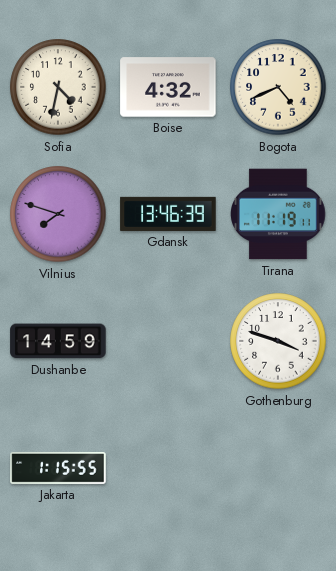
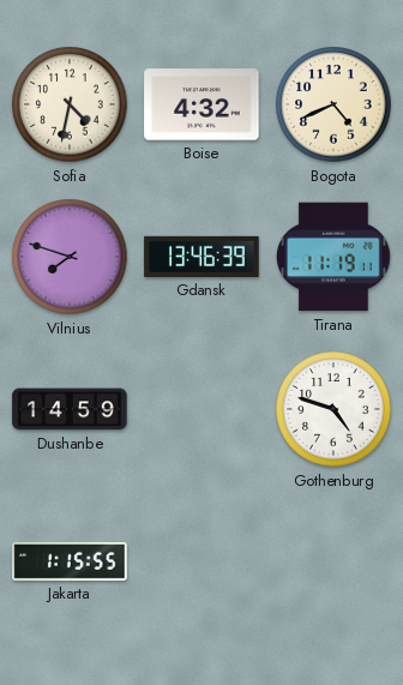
Gothenburg: 3:48 -> 4:48 (333, 409)
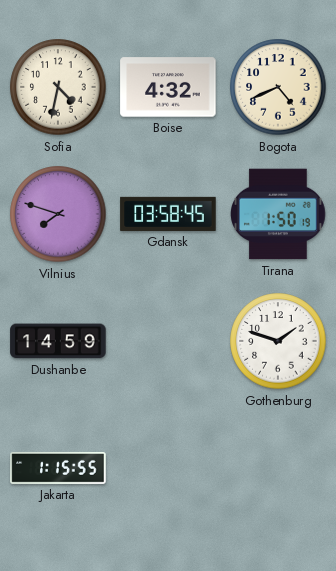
Gdansk: 13:46 -> 03:58 (168, 214)
Tirana: 11:19 -> 1:50 (279, 214)
Gothenburg: 4:48 -> 1:48 (278, 341)
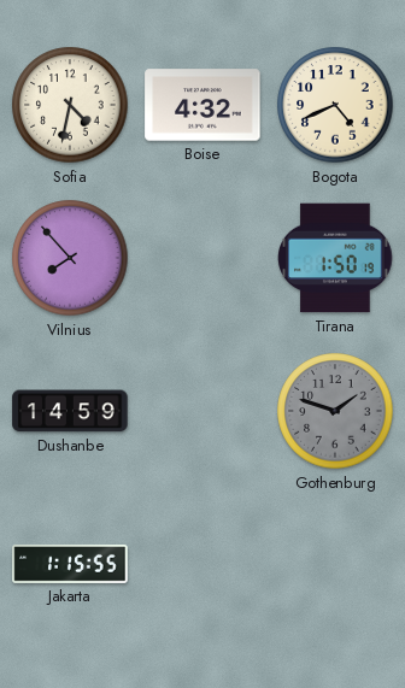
Vilnius: 7:48 -> 7:53 (70, 258)
Gdansk: 03:58 -> none (168, 214)
Gothenburg dial: white -> grey (335, 411)
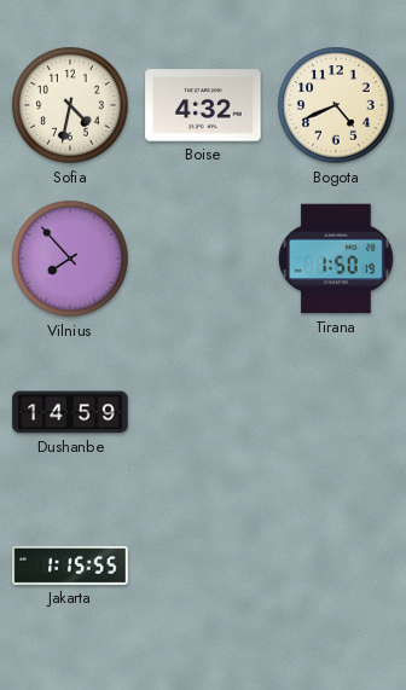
Gothenburg: 1:48 -> none (335, 411)
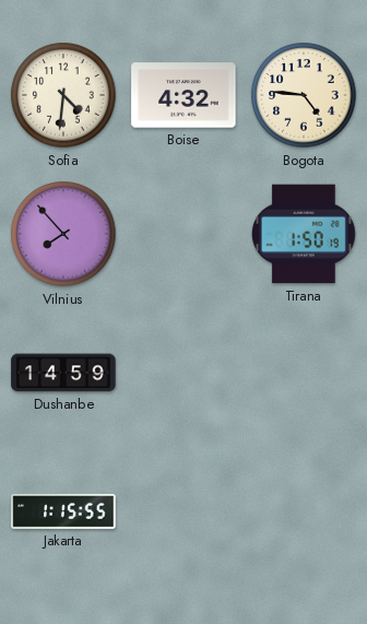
Sofia: 4:32 -> 4:31 (63, 95)
Bogota: 4:41 -> 4:46 (304, 95)
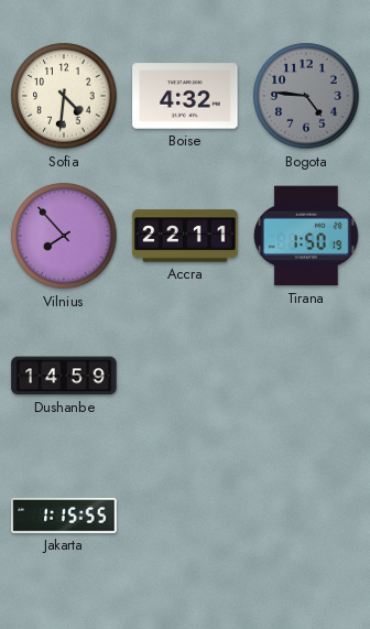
Bogota dial: cream -> grey (306, 96)
Accra: none -> 22:11 (185, 236)
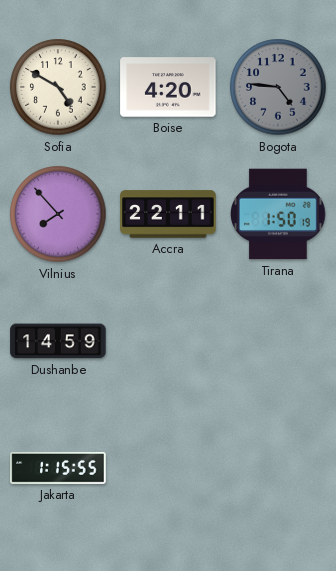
Sofia: 4:31 -> 4:50 (58, 87)
Boise: 4:32 -> 4:20 (168, 87)
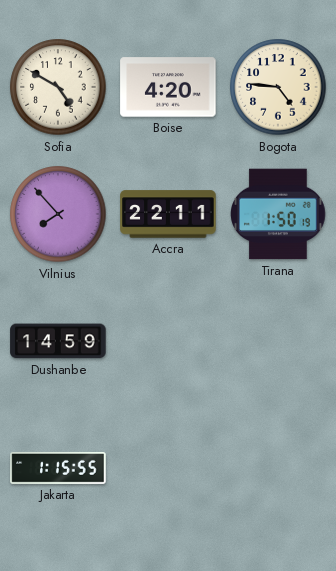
Bogota dial: grey -> cream (278, 87)
